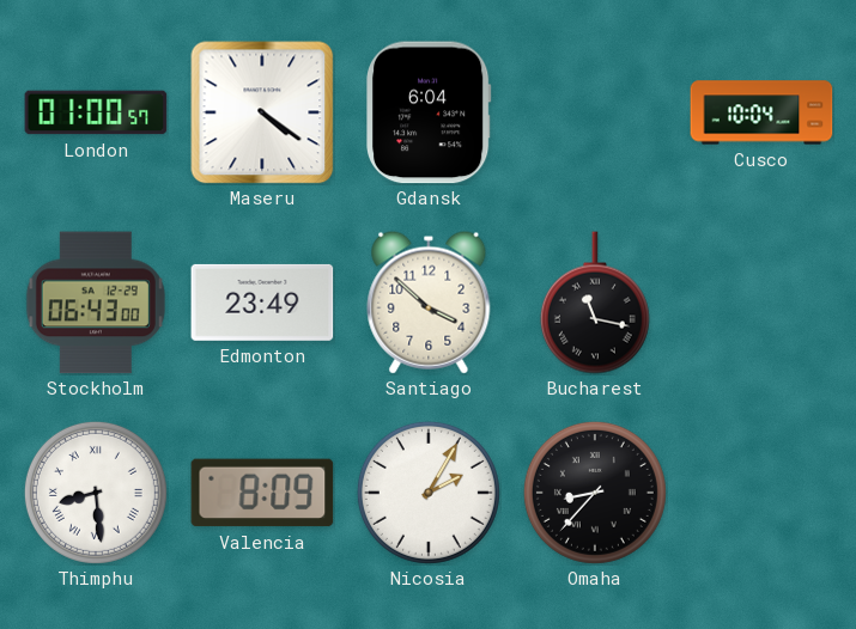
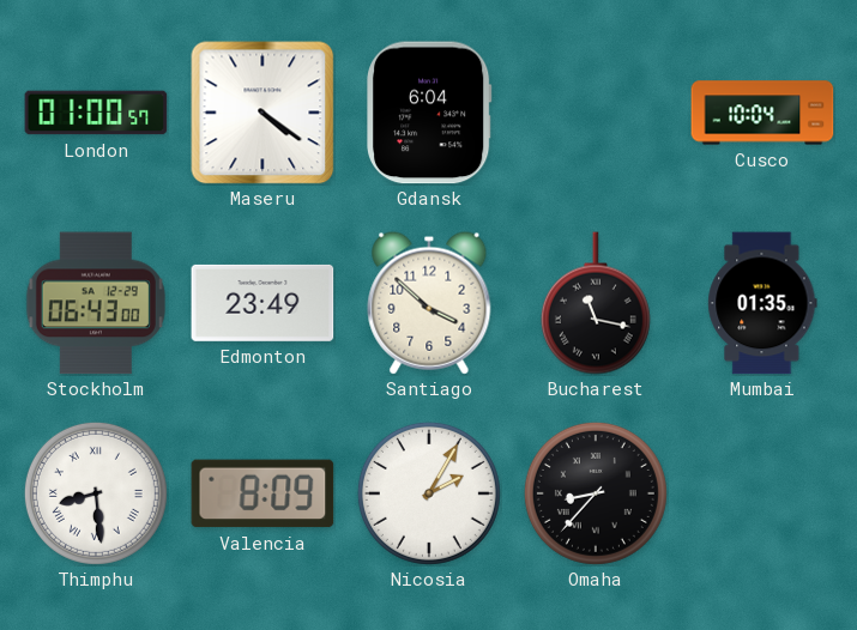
Mumbai: none -> 01:35 (762, 303)
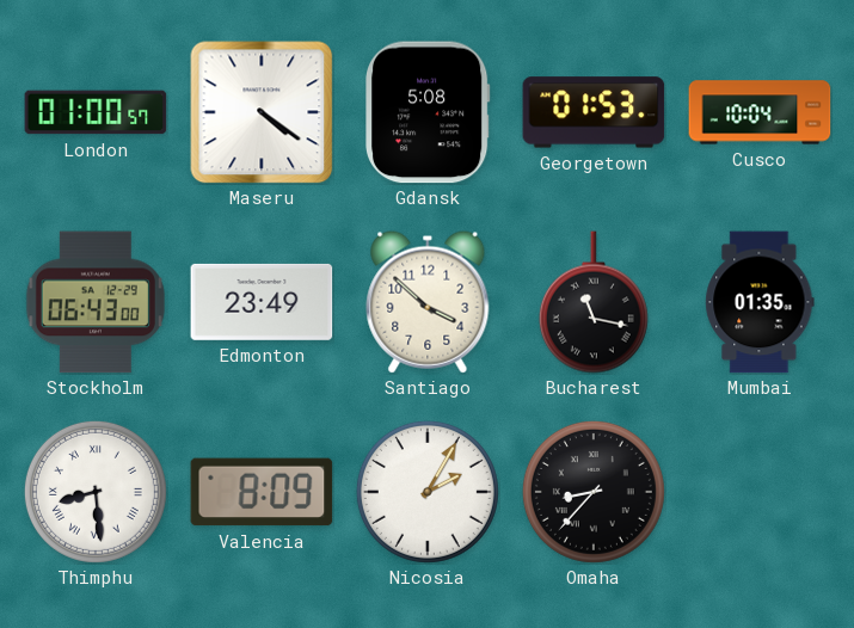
Gdansk: 6:04 -> 5:08 (429, 112)
Georgetown: none -> 01:53 (594, 112)
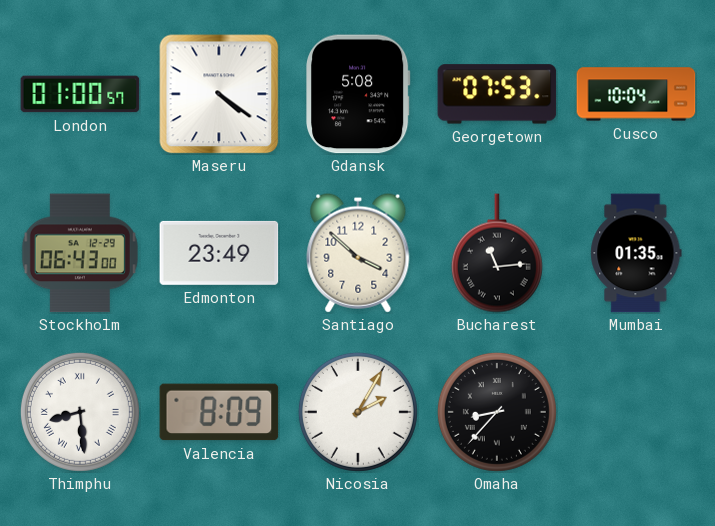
Georgetown: 01:53 -> 07:53 (497, 94)
Bucharest: 11:17 -> 11:14 (497, 253)
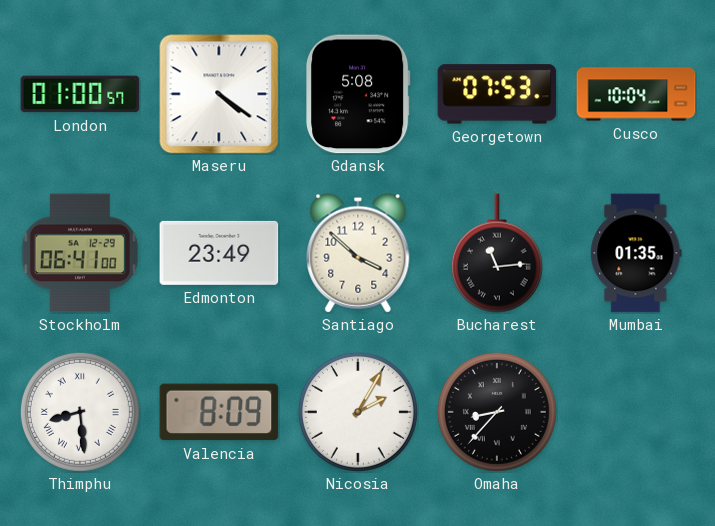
Stockholm: 06:43 -> 06:41 (80, 253)
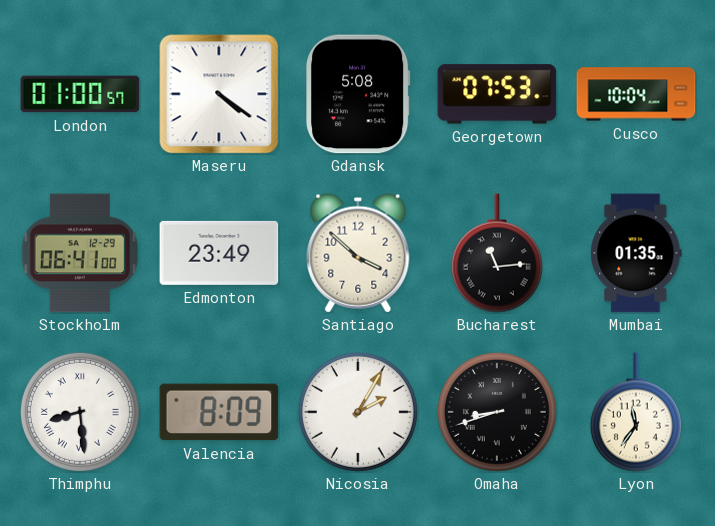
Omaha: 8:37 -> 8:42 (497, 412)
Lyon: none -> 11:36 (636, 412)
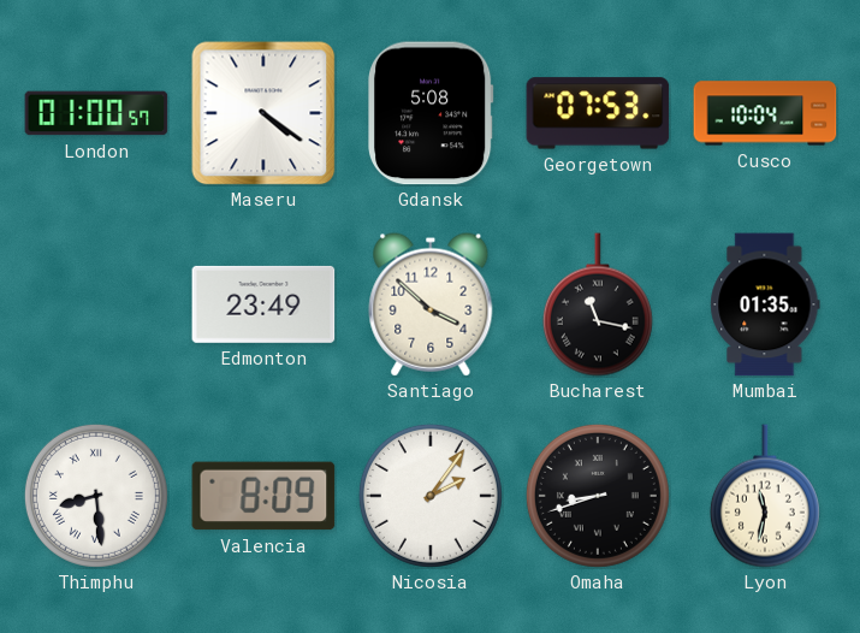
Stockholm: 06:41 -> none (80, 253)
Bucharest: 11:14 -> 11:17 (598, 304)
Nicosia: 2:05 -> 2:06 (431, 496)
Lyon: 11:36 -> 11:32 (765, 496)
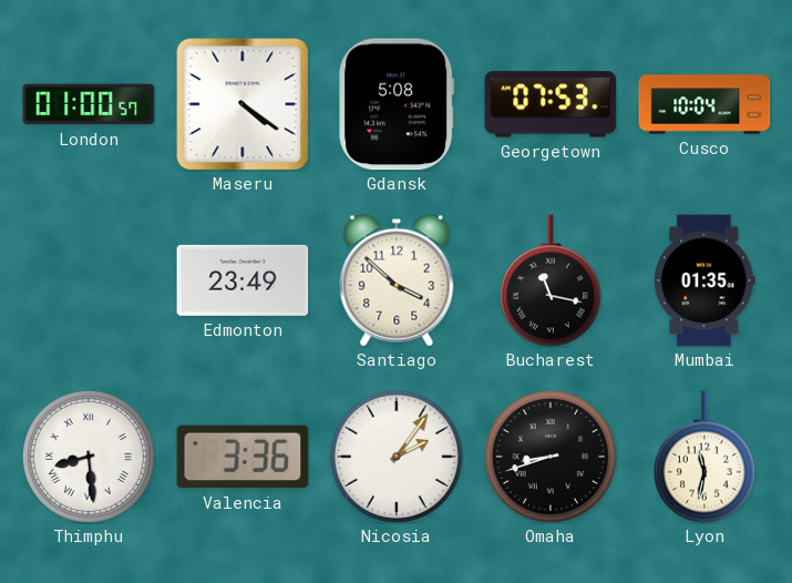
Valencia: 8:09 -> 3:36 (243, 457)
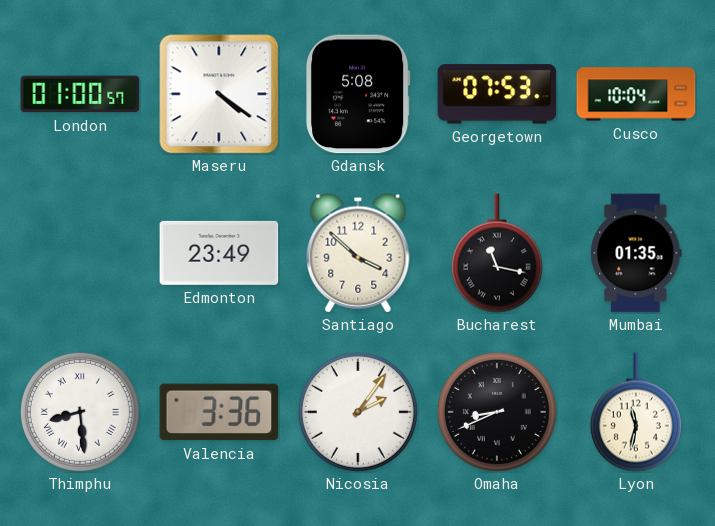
Omaha: 8:42 -> 8:41 (497, 412)
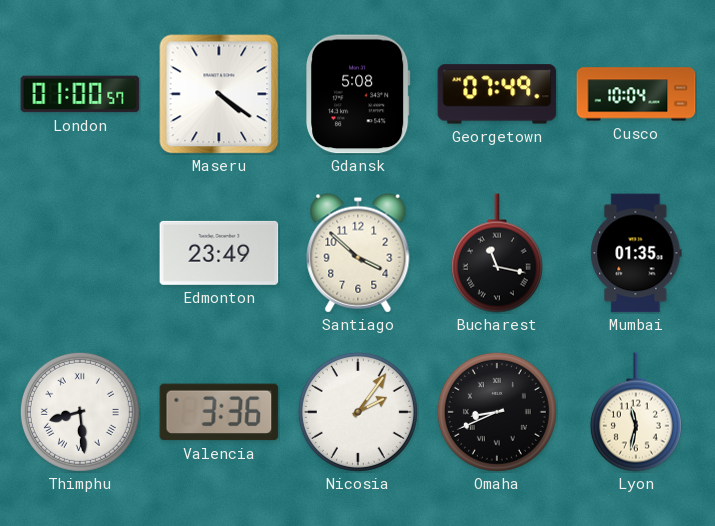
Georgetown: 07:53 -> 07:49 (497, 94)
